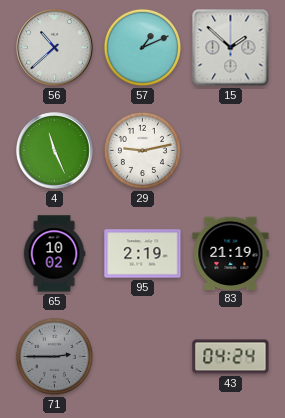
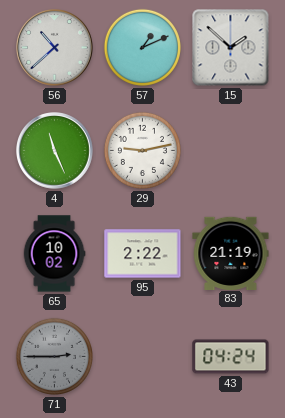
95: 2:19 -> 2:22 (143, 254)
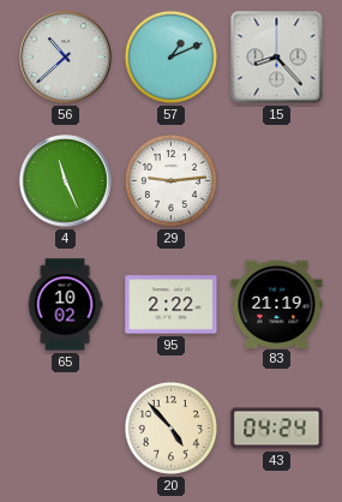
15: 1:52 -> 8:23 (277, 58)
29: 9:13 -> 9:14 (170, 180)
71: 2:45 -> none (54, 356)
20: none -> 4:53 (170, 428)
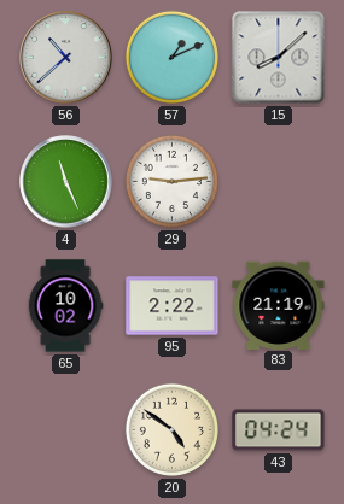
15: 8:23 -> 8:08 (279, 58)
20: 4:53 -> 4:51 (171, 429)
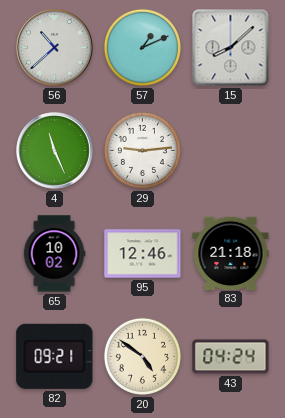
95: 2:22 -> 12:46 (143, 254)
83: 21:19 -> 21:18 (231, 253)
82: none -> 09:21 (55, 356)
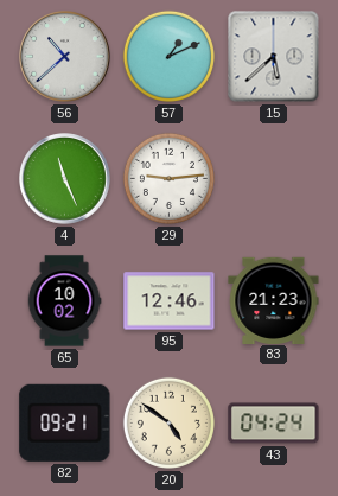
15: 8:08 -> 5:38 (274, 57)
83: 21:18 -> 21:23 (274, 300)
